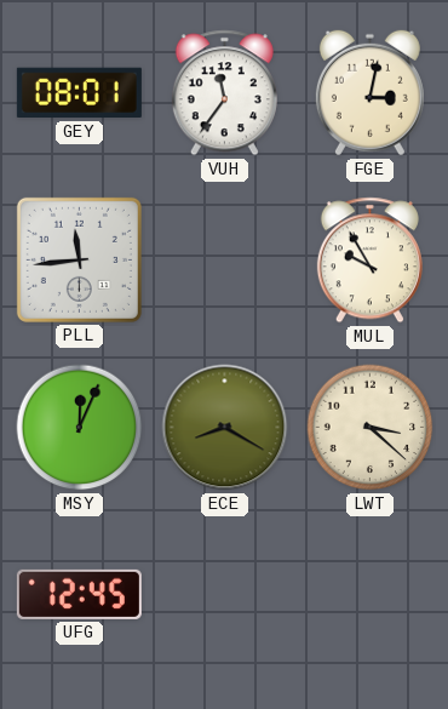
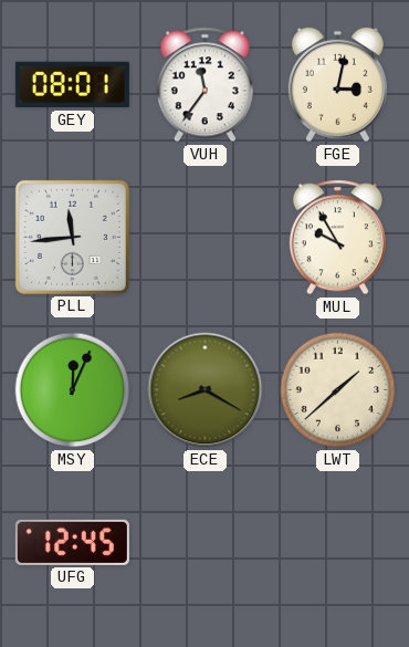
LWT: 3:22 -> 1:38 (338, 390)
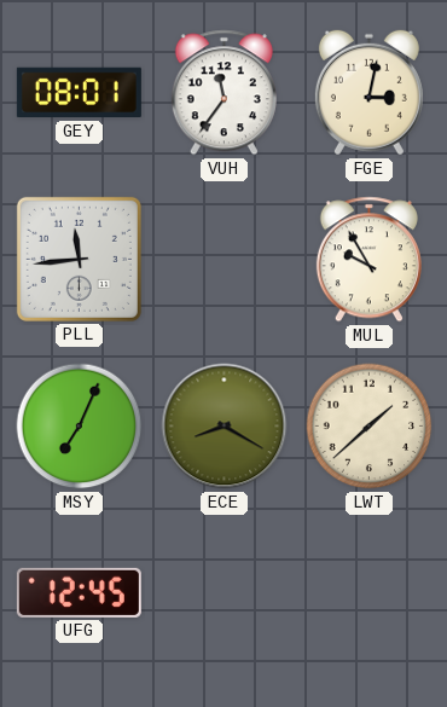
MSY: 12:04 -> 7:04 (80, 427)
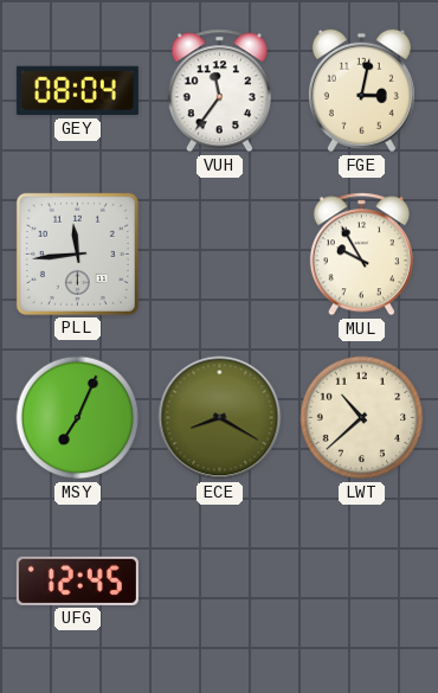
GEY: 08:01 -> 08:04 (77, 91)
LWT: 1:38 -> 10:38 (362, 418)
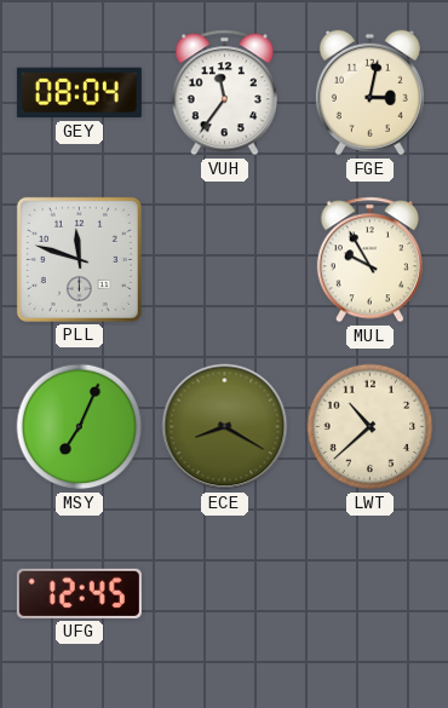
PLL: 11:44 -> 11:48 (79, 259)
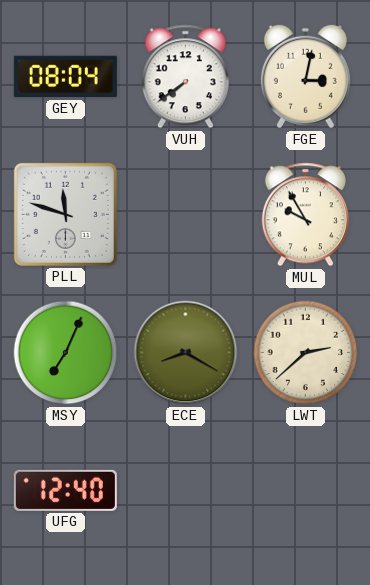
VUH: 11:36 -> 7:39 (185, 77)
LWT: 10:38 -> 2:38 (306, 353)
UFG: 12:45 -> 12:40 (65, 490)
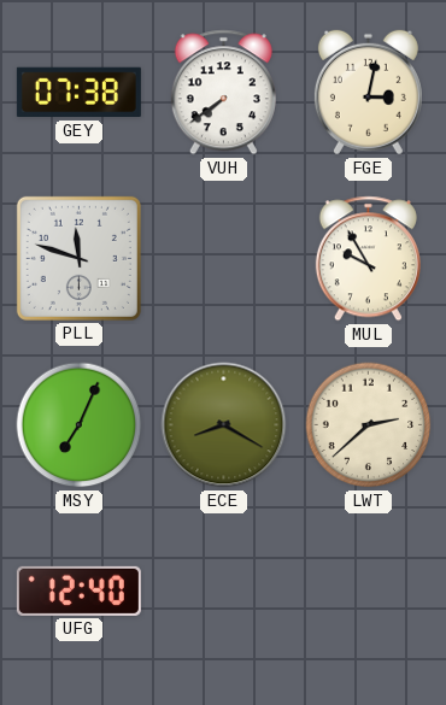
GEY: 08:04 -> 07:38 (78, 93)
